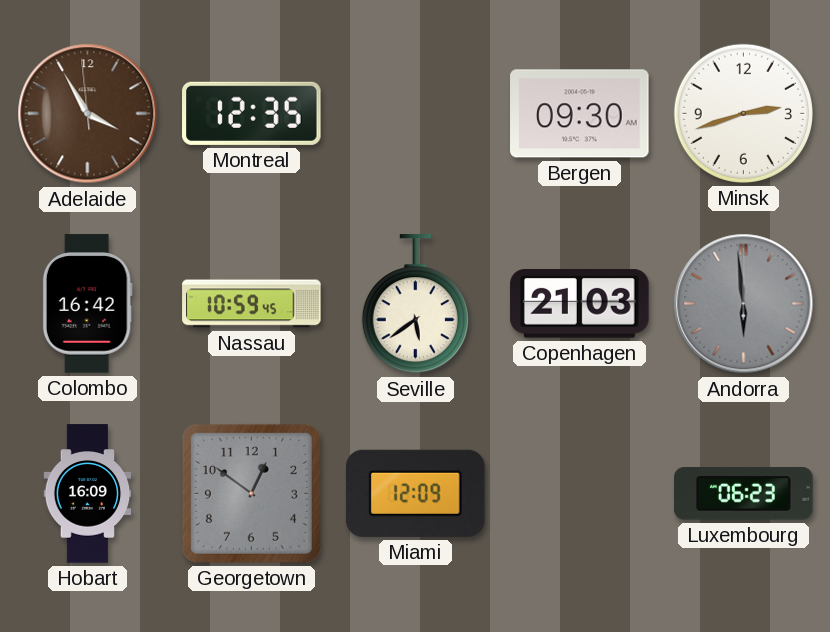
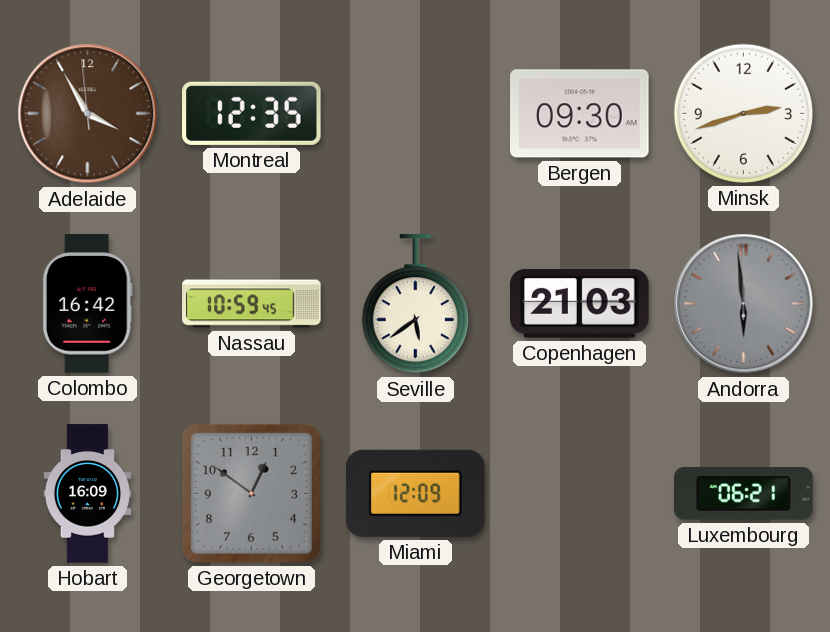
Luxembourg: 06:23 -> 06:21 (744, 494)
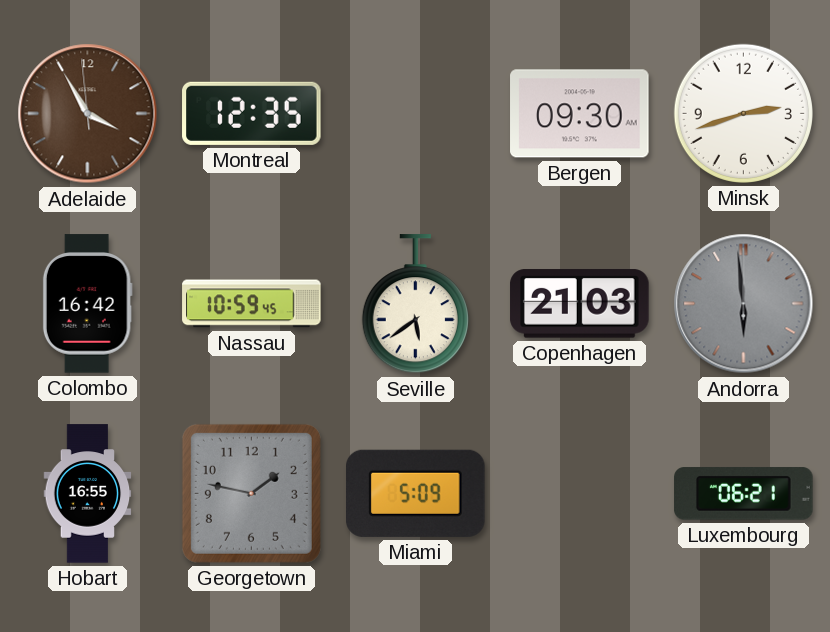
Hobart: 16:09 -> 16:55 (88, 494)
Georgetown: 12:51 -> 1:47 (251, 493)
Miami: 12:09 -> 5:09 (416, 493)
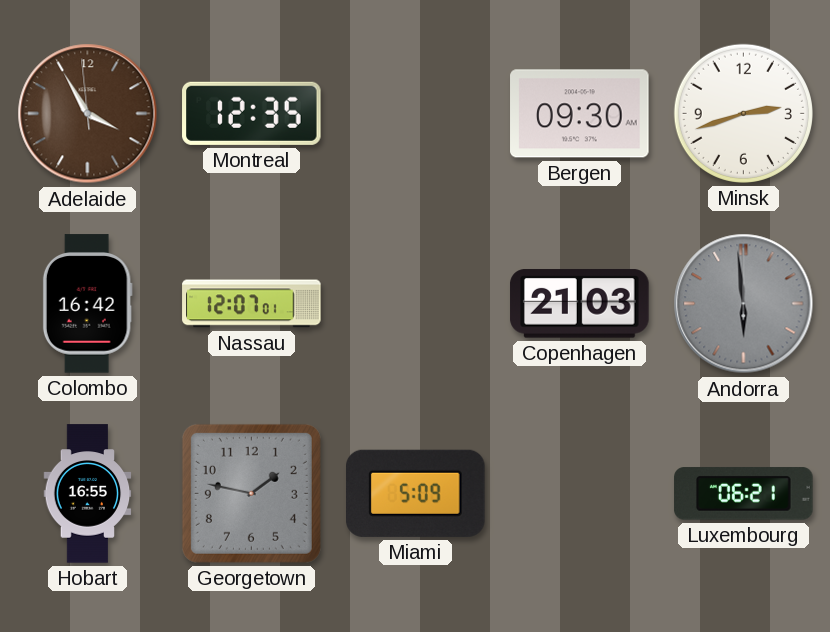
Nassau: 10:59 -> 12:07 (252, 304)
Seville: 5:39 -> none (415, 304)
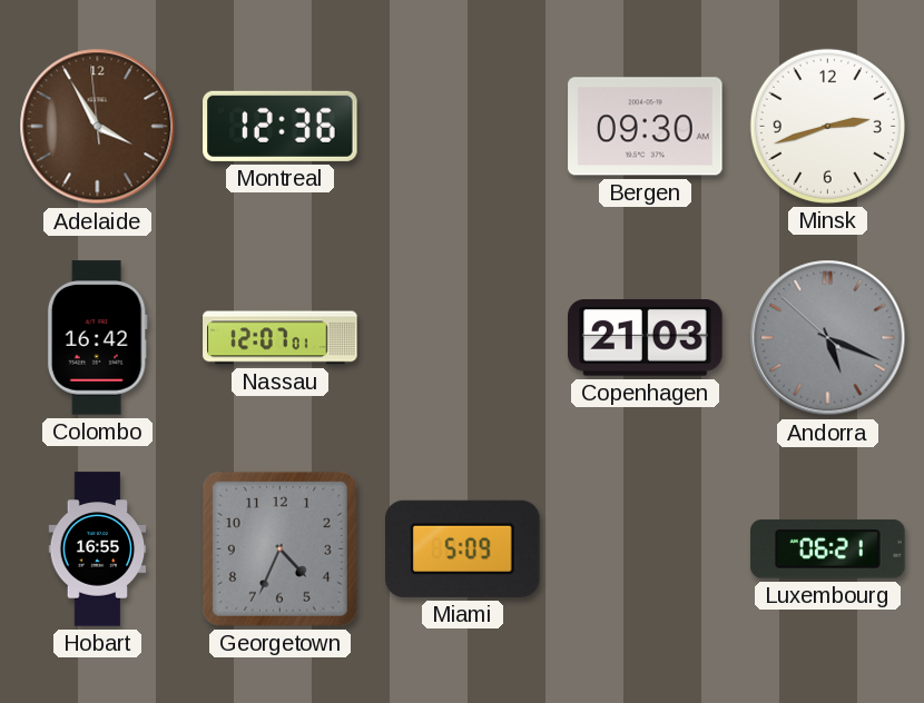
Montreal: 12:35 -> 12:36 (281, 126)
Andorra: 5:59 -> 5:18 (828, 338)
Georgetown: 1:47 -> 4:34 (279, 548)
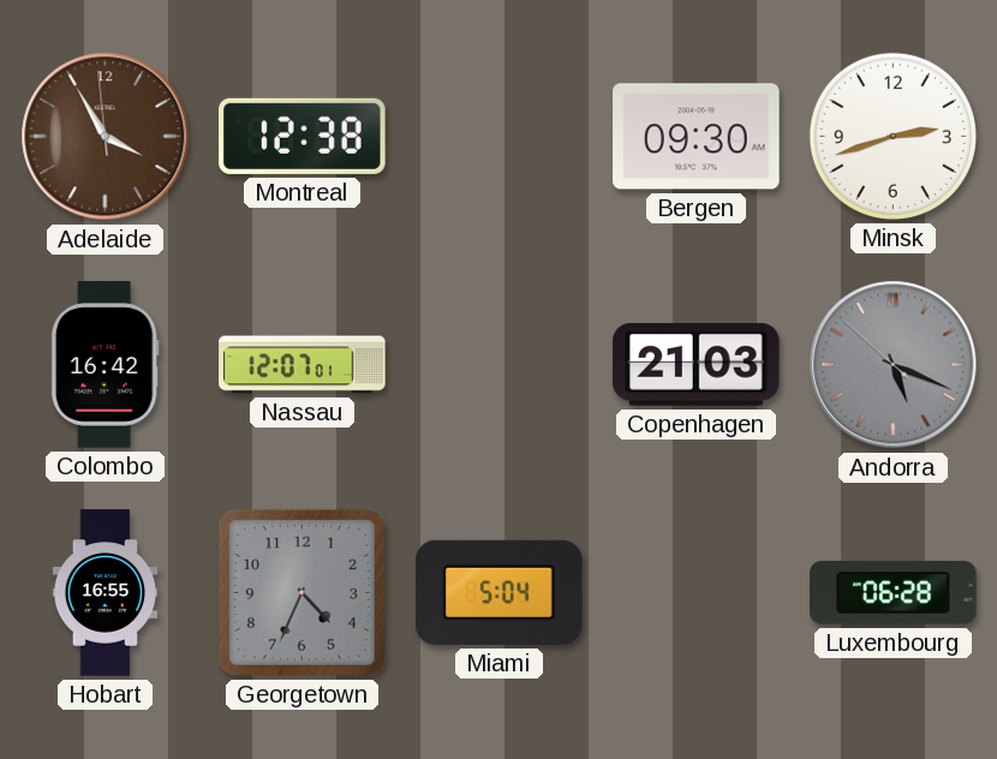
Montreal: 12:36 -> 12:38 (303, 136)
Miami: 5:09 -> 5:04 (500, 592)
Luxembourg: 06:21 -> 06:28 (894, 593)
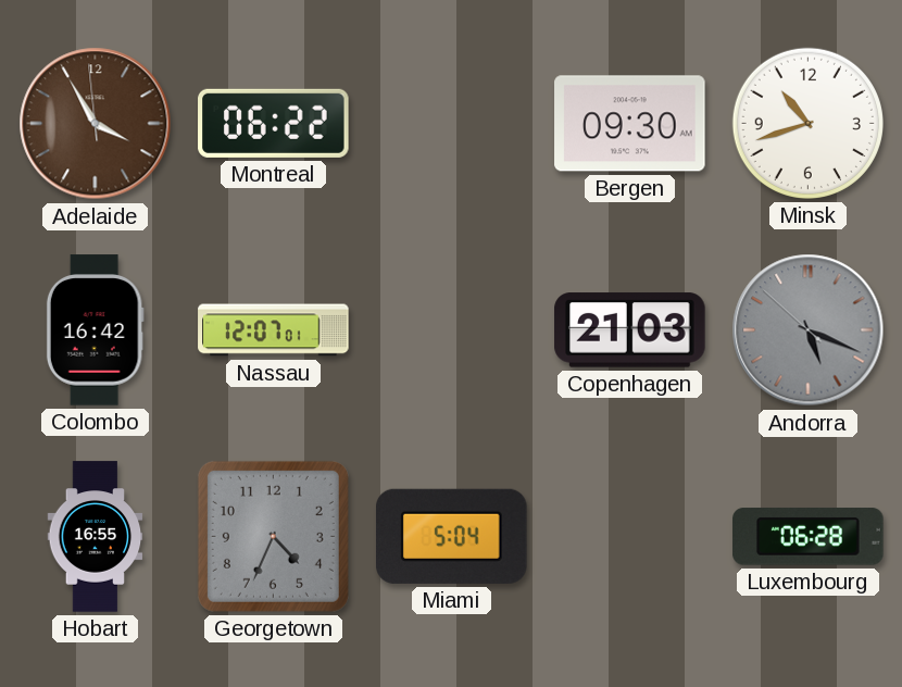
Montreal: 12:38 -> 06:22 (274, 123)
Minsk: 2:42 -> 10:42 (807, 123)
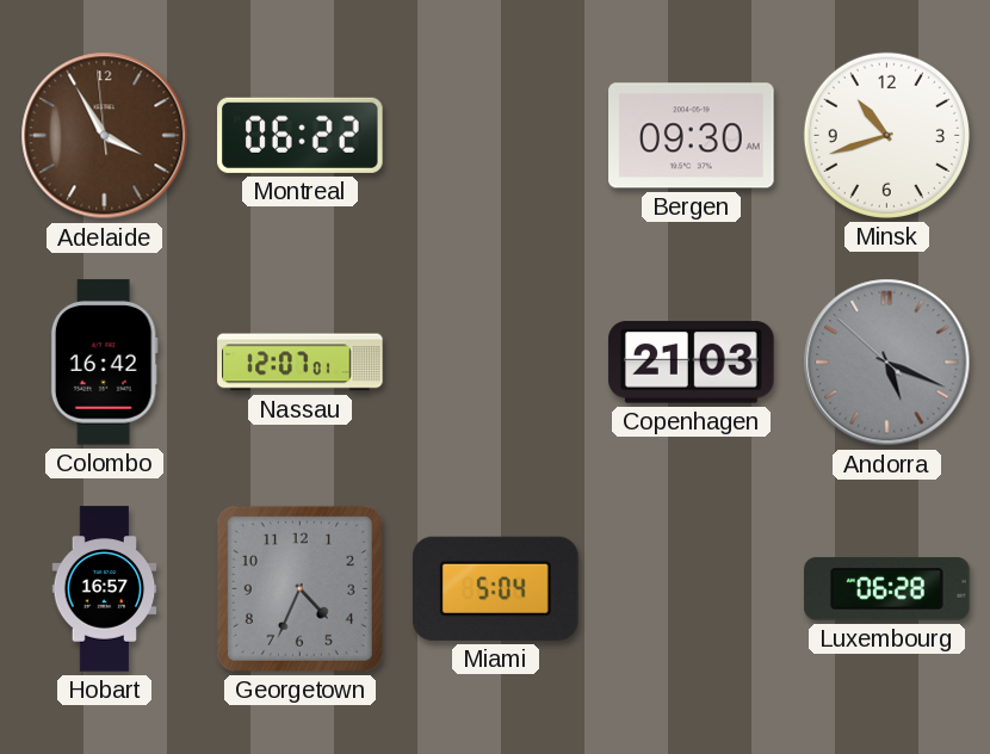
Hobart: 16:55 -> 16:57 (105, 589)
